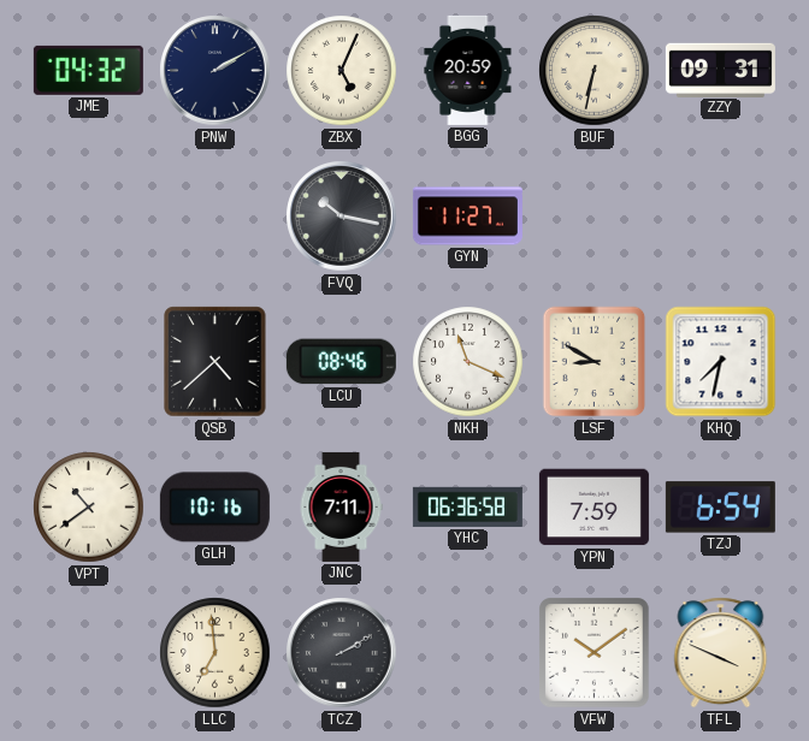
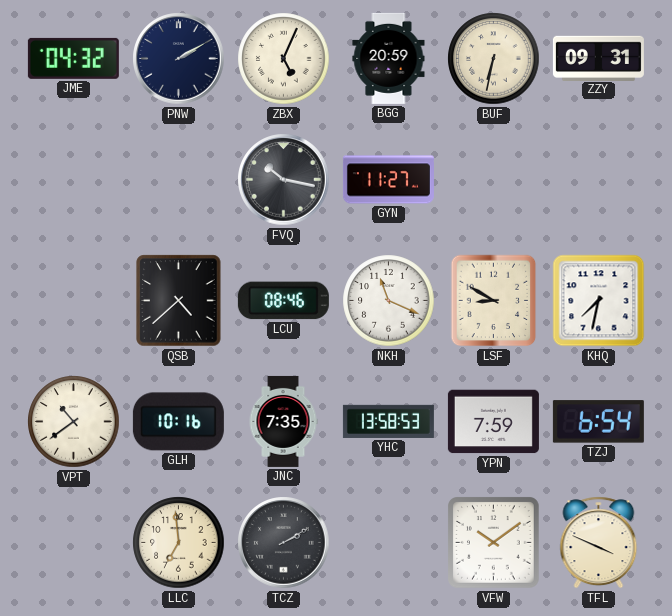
JNC: 7:11 -> 7:35 (283, 421)
YHC: 06:36 -> 13:58 (388, 421)
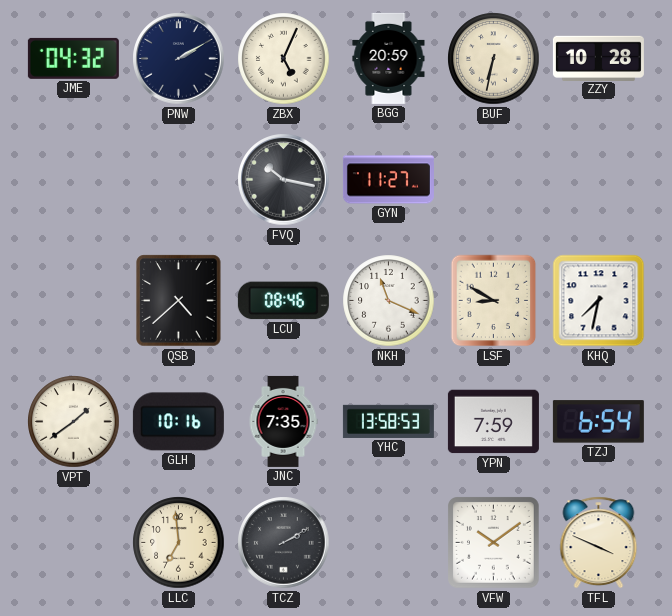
ZZY: 09:31 -> 10:28 (598, 58)
VPT: 10:39 -> 1:39 (74, 422)
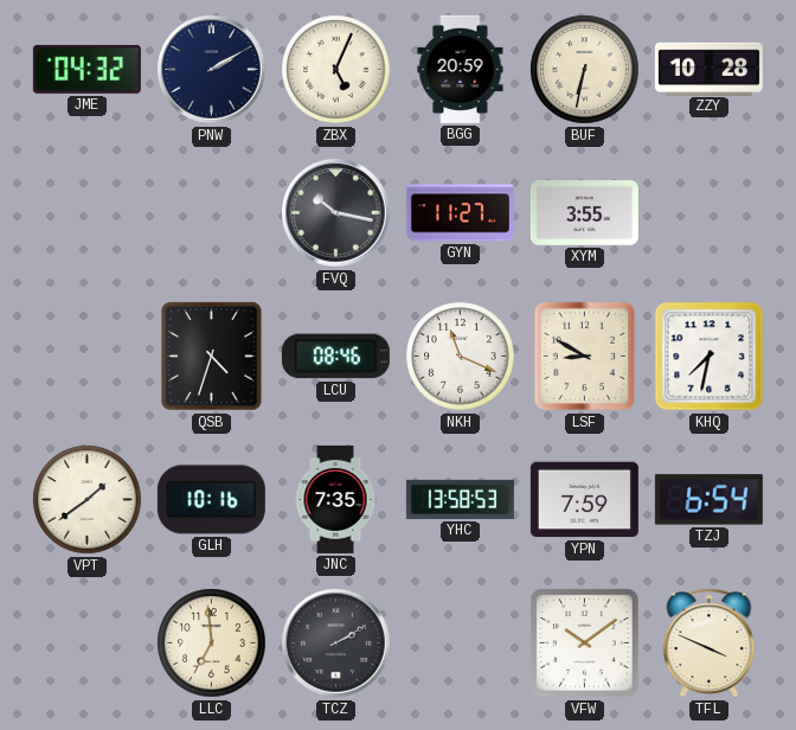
XYM: none -> 3:55 (584, 213)
QSB: 4:38 -> 4:33 (212, 357)
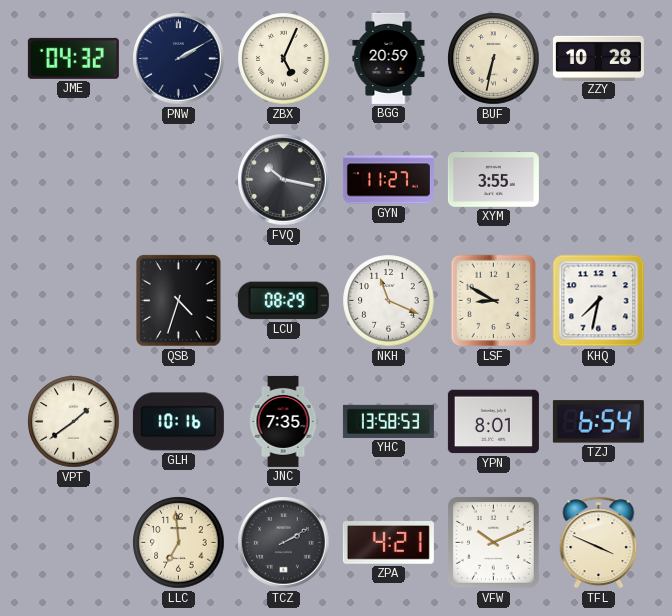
LCU: 08:46 -> 08:29 (283, 301)
YPN: 7:59 -> 8:01 (493, 422)
ZPA: none -> 4:21 (388, 543)
VFW: 10:09 -> 10:11 (494, 543)
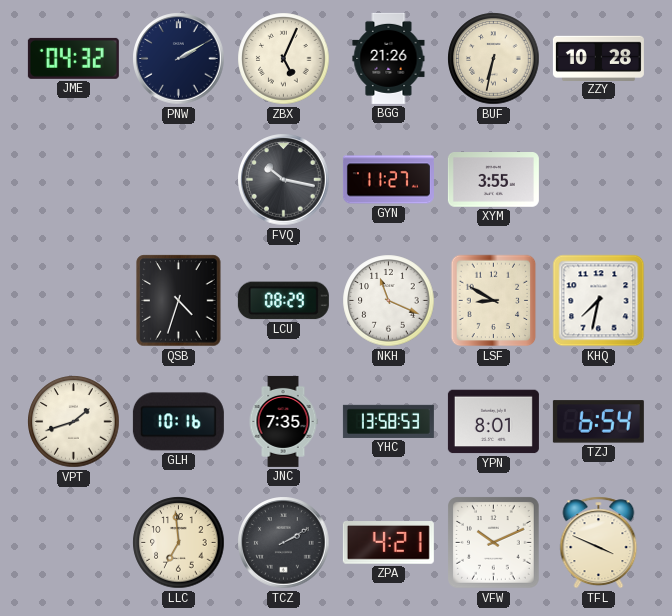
BGG: 20:59 -> 21:26 (389, 58)
VPT: 1:39 -> 1:42 (74, 422)
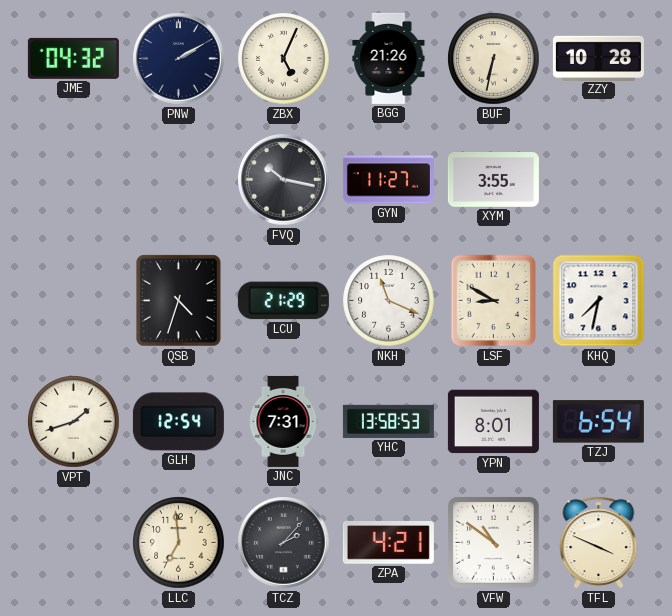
LCU: 08:29 -> 21:29 (283, 301)
GLH: 10:16 -> 12:54 (178, 422)
JNC: 7:35 -> 7:31 (283, 421)
TCZ: 2:10 -> 2:07 (284, 543)
VFW: 10:11 -> 10:51 (494, 543)
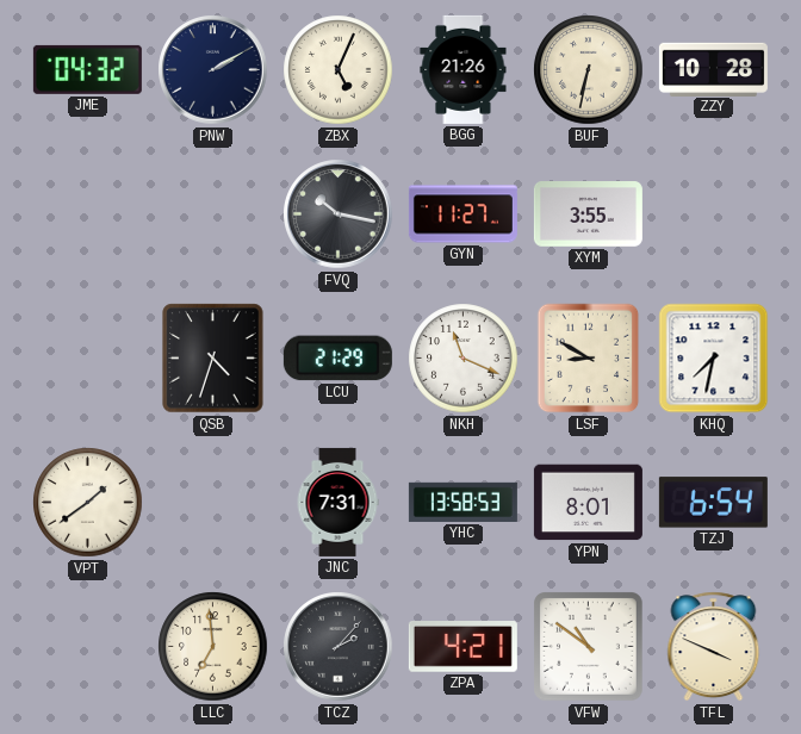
VPT: 1:42 -> 1:39 (88, 503)
GLH: 12:54 -> none (178, 422)
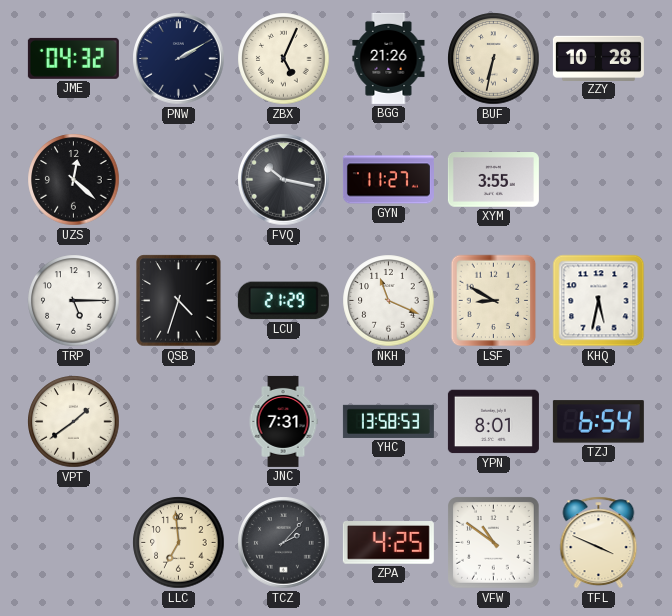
UZS: none -> 12:22 (74, 180)
TRP: none -> 5:15 (74, 301)
KHQ: 7:32 -> 5:32 (599, 301)
ZPA: 4:21 -> 4:25 (388, 543)
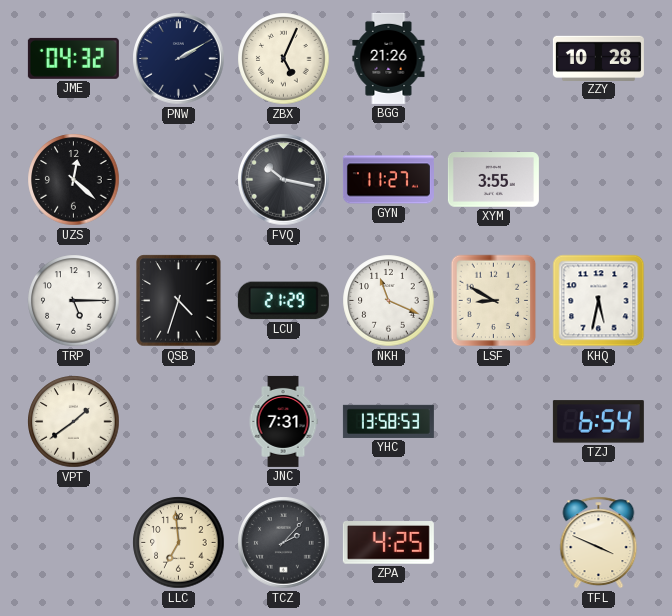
BUF: 6:32 -> none (494, 59)
YPN: 8:01 -> none (493, 422)
VFW: 10:51 -> none (494, 543)
